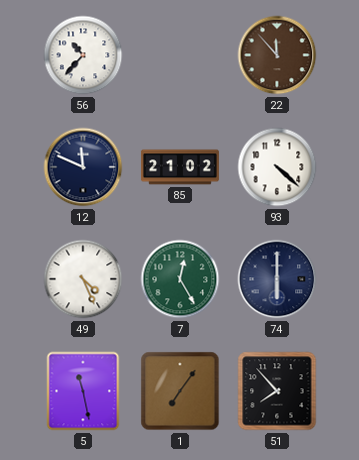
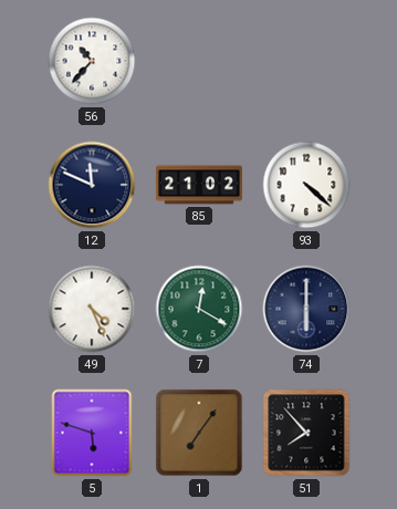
22: 11:53 -> none (277, 55)
7: 12:25 -> 12:20 (199, 309)
5: 11:28 -> 5:48 (92, 433)
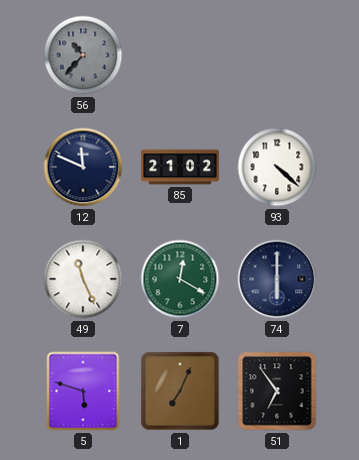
56 dial: white -> grey (83, 55)
49: 4:26 -> 11:26 (83, 279)
1: 7:06 -> 7:04 (180, 391)
51: 7:53 -> 6:54 (277, 391)
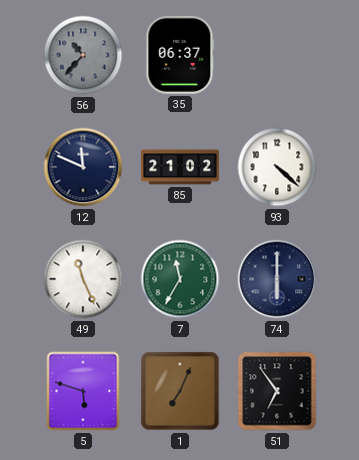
35: none -> 06:37 (180, 55)
7: 12:20 -> 11:35 (180, 279)
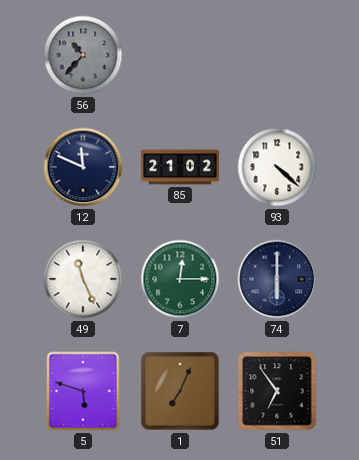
35: 06:37 -> none (180, 55)
7: 11:35 -> 12:15 (180, 279)
